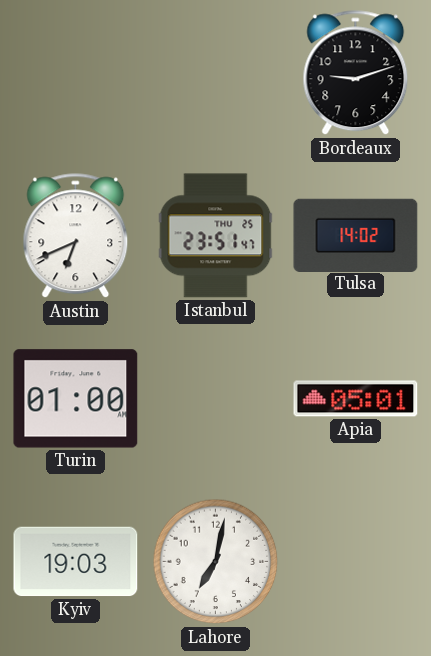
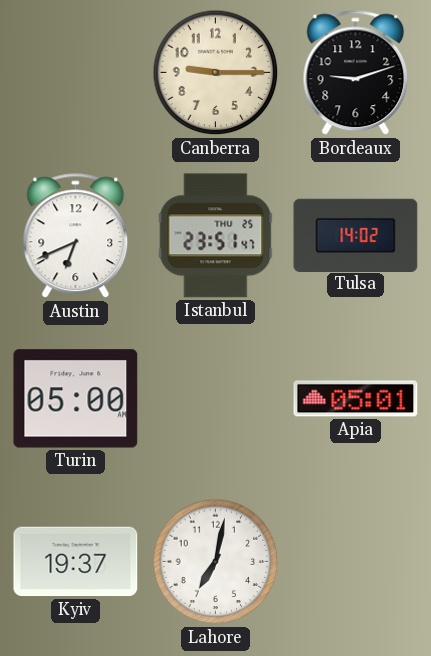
Canberra: none -> 9:15 (216, 73)
Turin: 01:00 -> 05:00 (76, 399)
Kyiv: 19:03 -> 19:37 (76, 562)
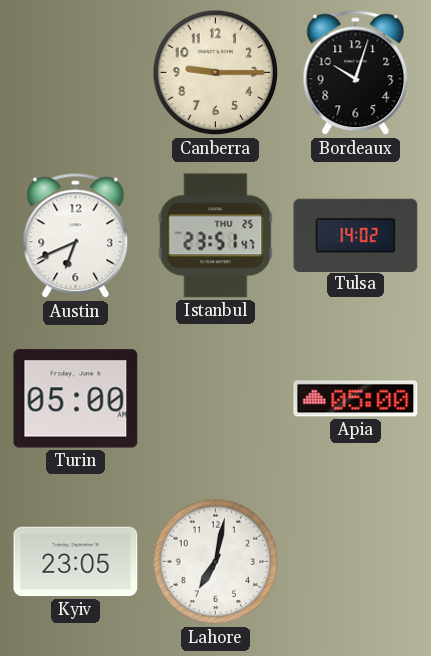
Bordeaux: 9:12 -> 10:03 (356, 73)
Apia: 05:01 -> 05:00 (356, 399)
Kyiv: 19:37 -> 23:05 (76, 562)
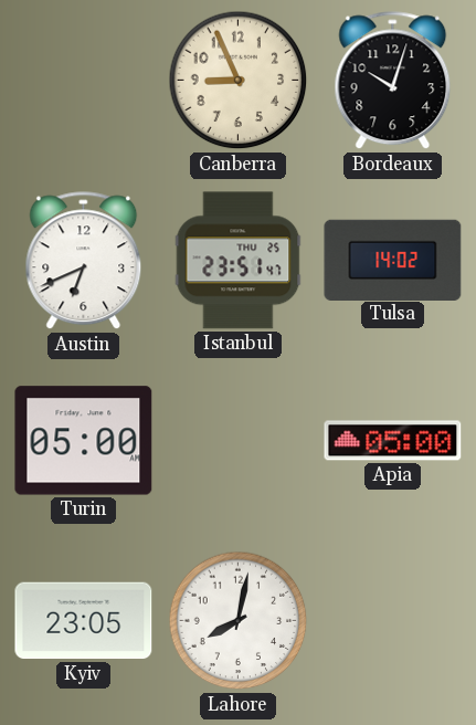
Canberra: 9:15 -> 8:56 (239, 81)
Lahore: 7:02 -> 8:02 (239, 621)
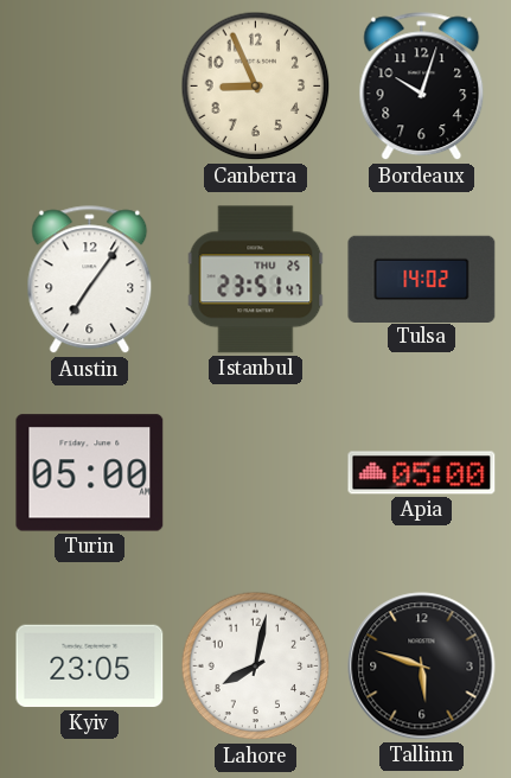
Austin: 6:41 -> 7:06 (90, 280)
Tallinn: none -> 5:48 (422, 667)
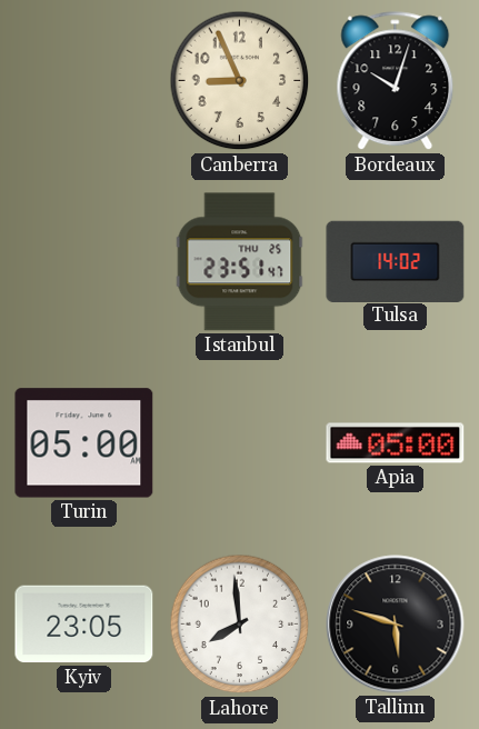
Austin: 7:06 -> none (90, 280)
Lahore: 8:02 -> 7:59 (240, 625)
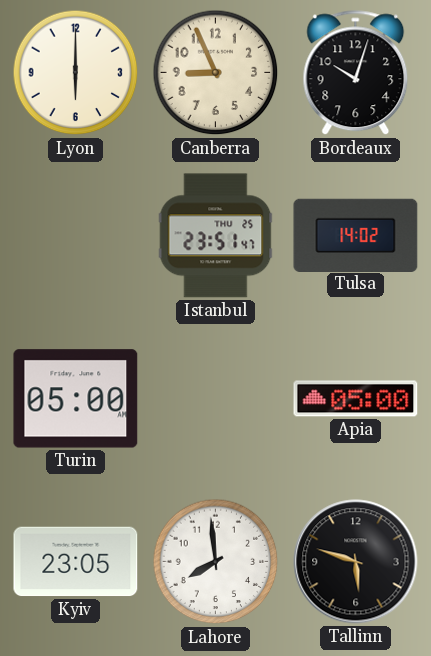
Lyon: none -> 6:00 (76, 73)
